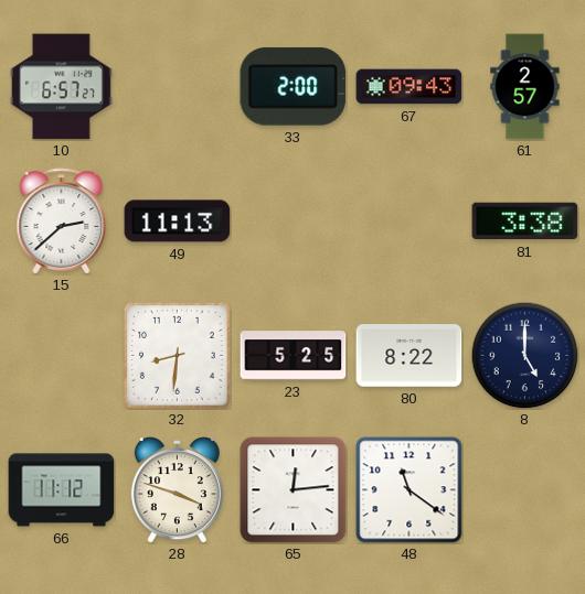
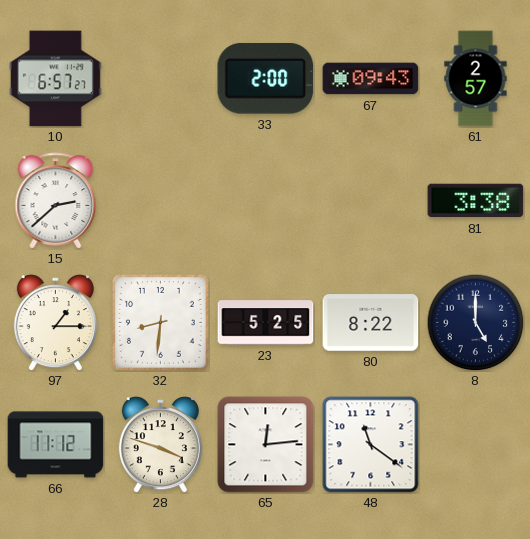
49: 11:13 -> none (178, 222)
97: none -> 1:15 (55, 323)
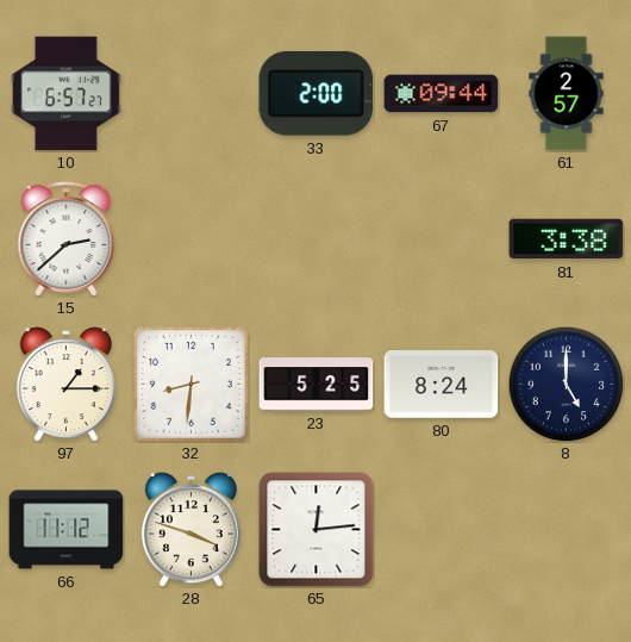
67: 09:43 -> 09:44 (442, 94)
80: 8:22 -> 8:24 (442, 385)
48: 11:21 -> none (371, 445)
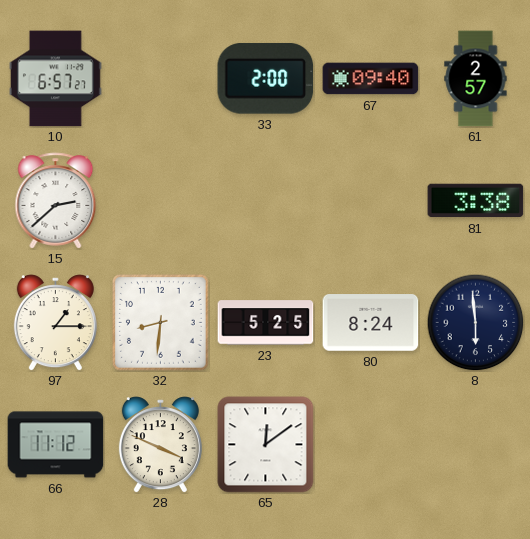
67: 09:44 -> 09:40 (371, 79)
8: 5:00 -> 5:59 (475, 322)
28: 3:48 -> 3:49 (160, 445)
65: 12:14 -> 12:09 (266, 445)
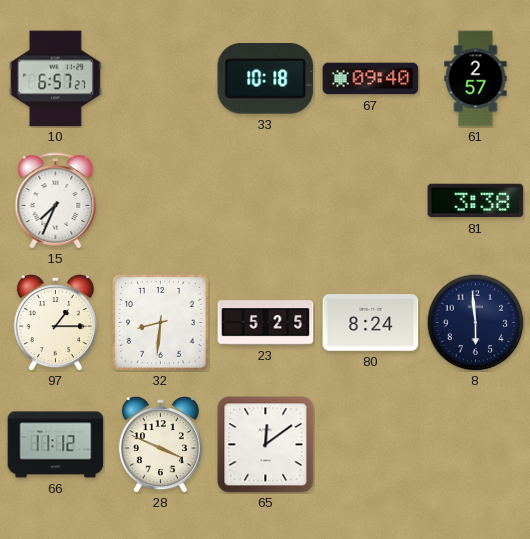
33: 2:00 -> 10:18 (266, 78)
15: 2:38 -> 7:34 (56, 201)
